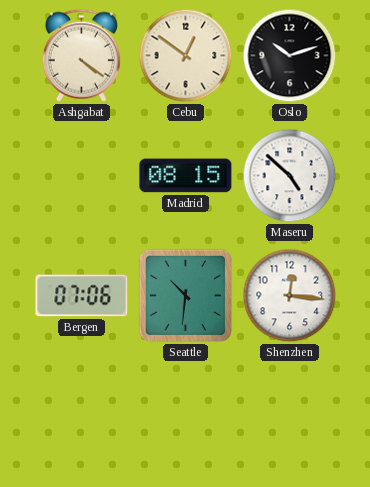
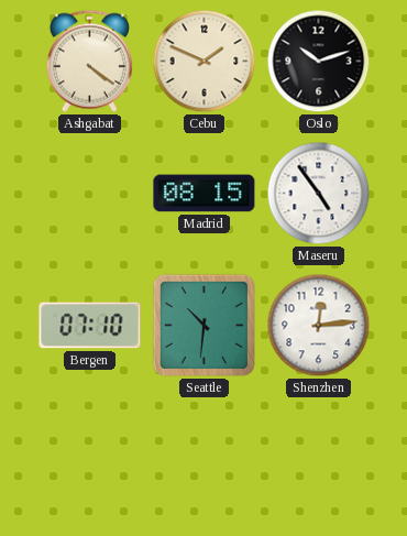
Cebu: 12:51 -> 1:49 (205, 62)
Maseru: 4:52 -> 4:54 (319, 194)
Bergen: 07:06 -> 07:10 (90, 326)
Shenzhen: 12:16 -> 12:14 (319, 326)
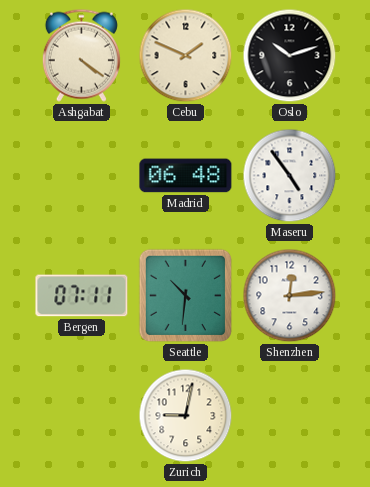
Madrid: 08:15 -> 06:48 (186, 176)
Bergen: 07:10 -> 07:11 (82, 296)
Zurich: none -> 9:02 (186, 416)
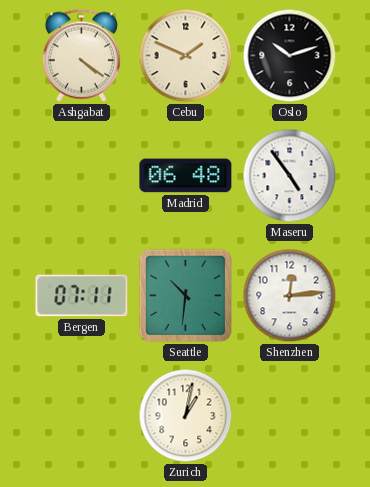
Zurich: 9:02 -> 1:02 (186, 416)
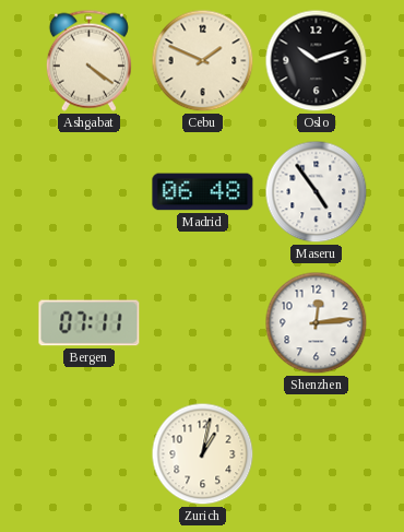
Seattle: 10:31 -> none (186, 296)
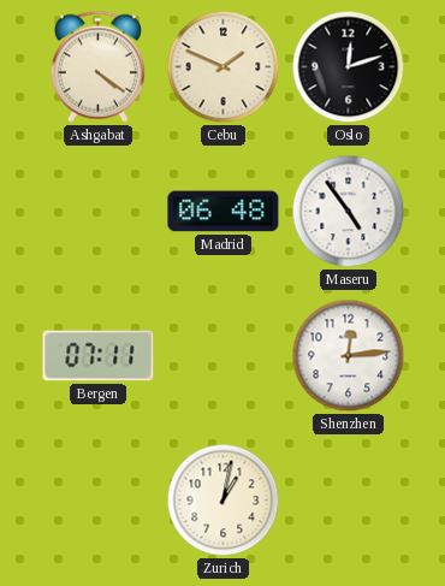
Oslo: 10:12 -> 12:12 (349, 67)
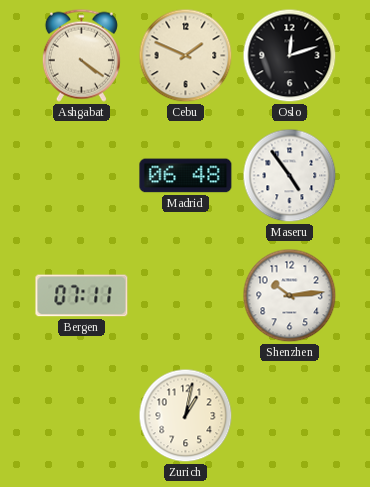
Shenzhen: 12:14 -> 10:14 (290, 296)
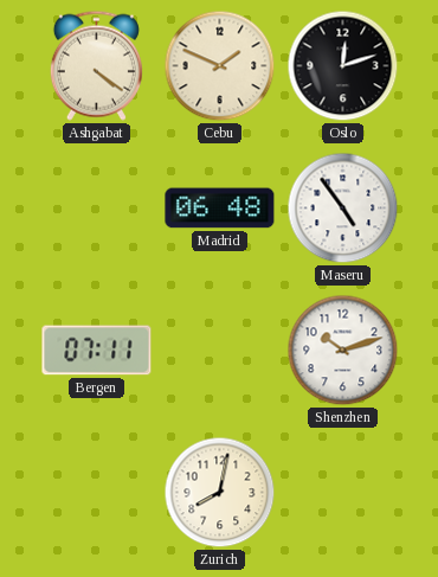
Shenzhen: 10:14 -> 10:12 (343, 351)
Zurich: 1:02 -> 8:02 (220, 493)
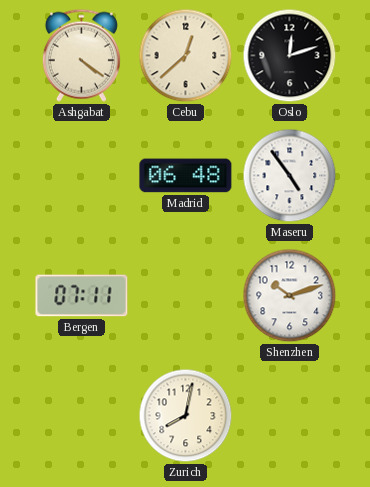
Cebu: 1:49 -> 12:38 (186, 56)
